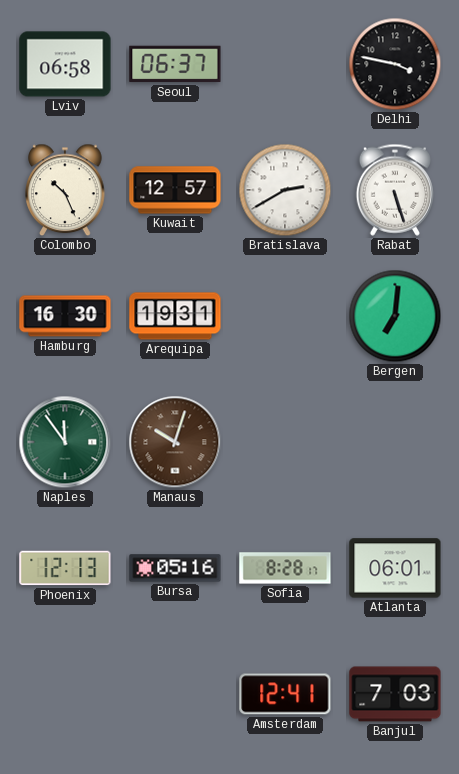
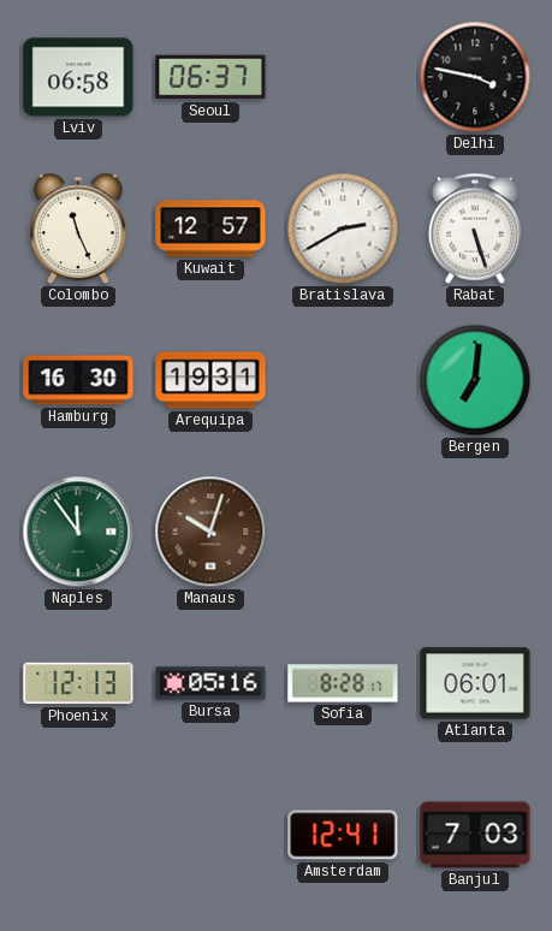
Colombo: 10:26 -> 11:26 (78, 229)
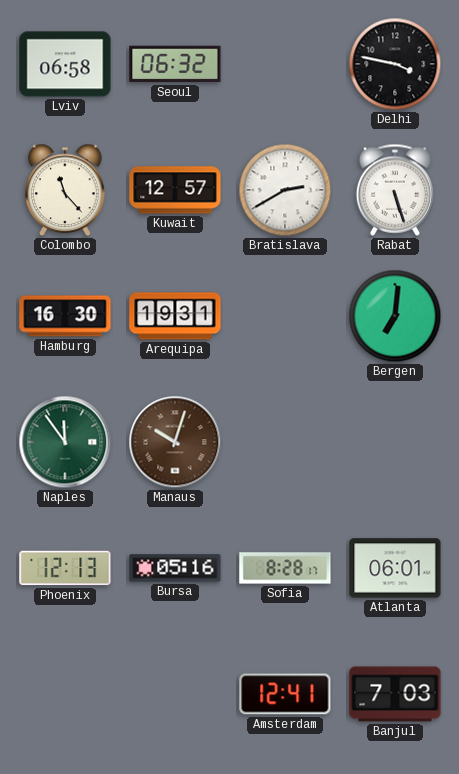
Seoul: 06:37 -> 06:32 (175, 64)
Colombo: 11:26 -> 11:23 (65, 190)
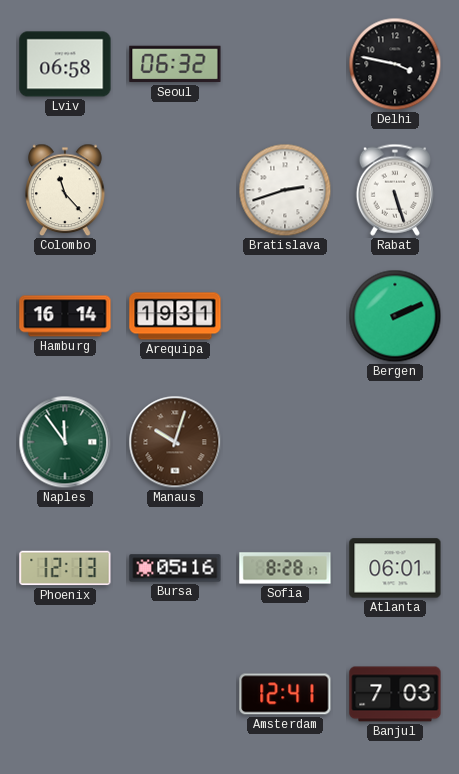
Kuwait: 12:57 -> none (175, 190)
Bratislava: 2:40 -> 2:42 (285, 190)
Hamburg: 16:30 -> 16:14 (65, 316)
Bergen: 7:01 -> 2:11 (395, 316)
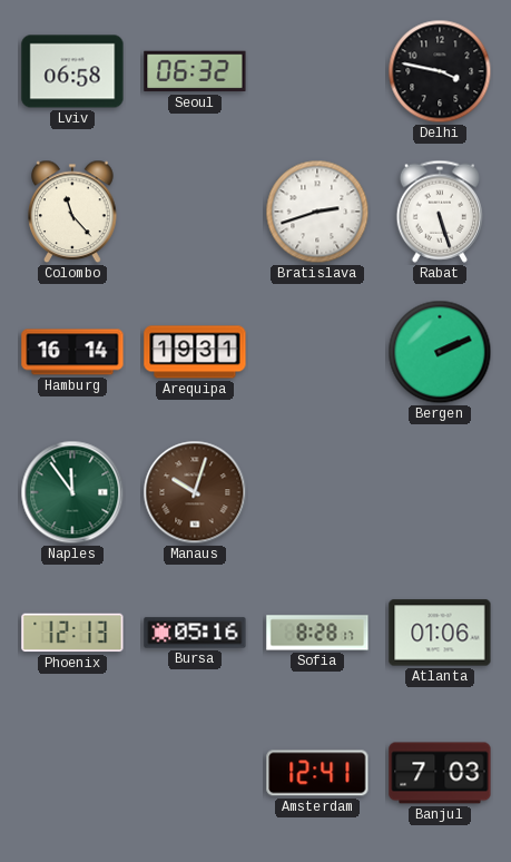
Atlanta: 06:01 -> 01:06 (440, 633)
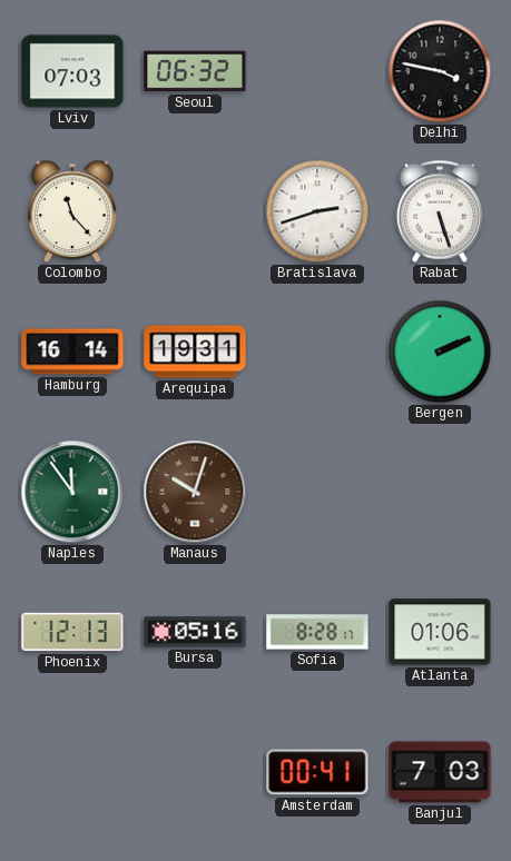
Lviv: 06:58 -> 07:03 (72, 71)
Amsterdam: 12:41 -> 00:41 (317, 772)
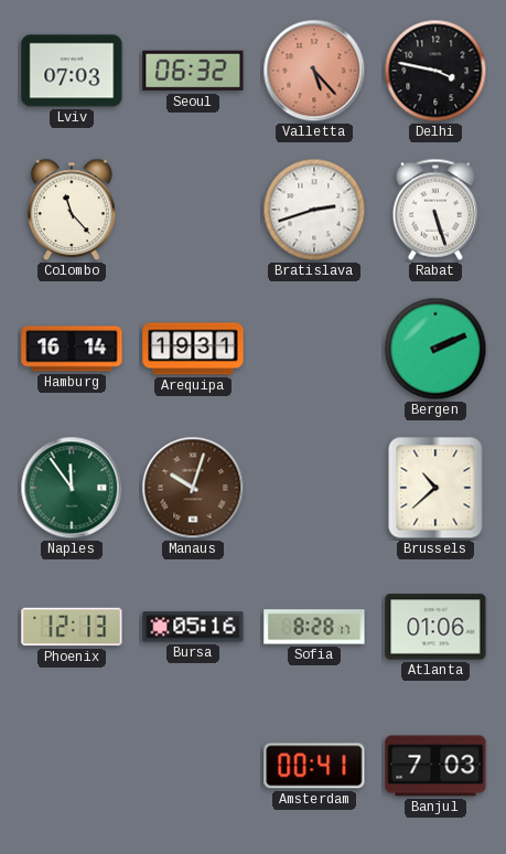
Valletta: none -> 5:23 (314, 71)
Brussels: none -> 10:38 (435, 488)
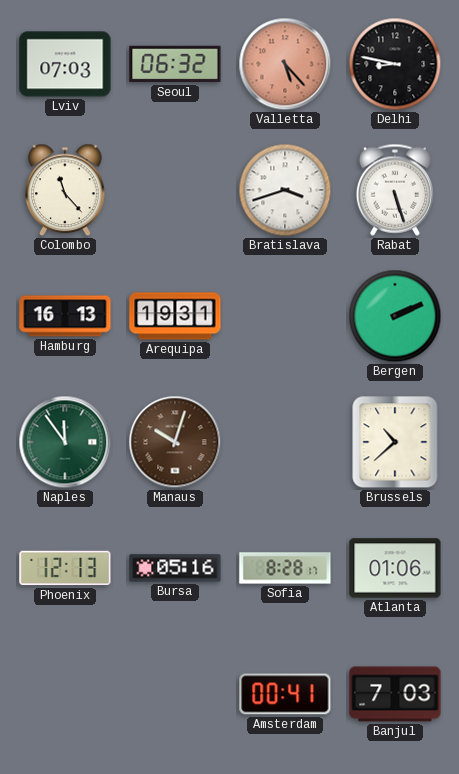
Delhi: 3:47 -> 8:47 (395, 64)
Bratislava: 2:42 -> 3:42 (285, 190)
Hamburg: 16:14 -> 16:13 (65, 316)
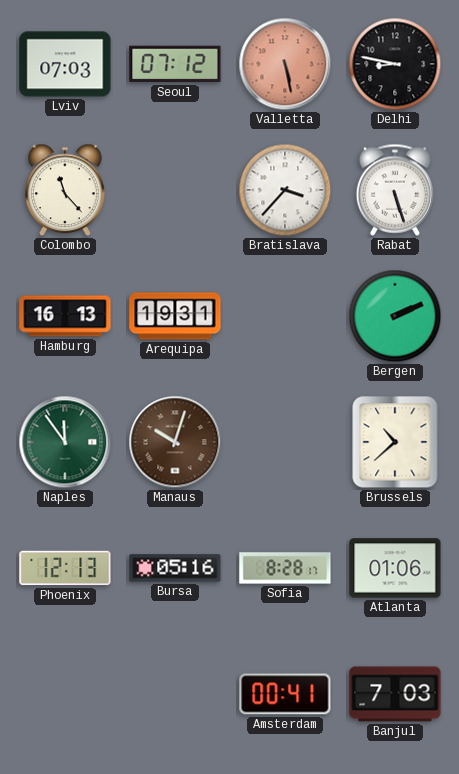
Seoul: 06:32 -> 07:12 (175, 64)
Valletta: 5:23 -> 5:28 (285, 64)
Bratislava: 3:42 -> 3:37 (285, 190)
